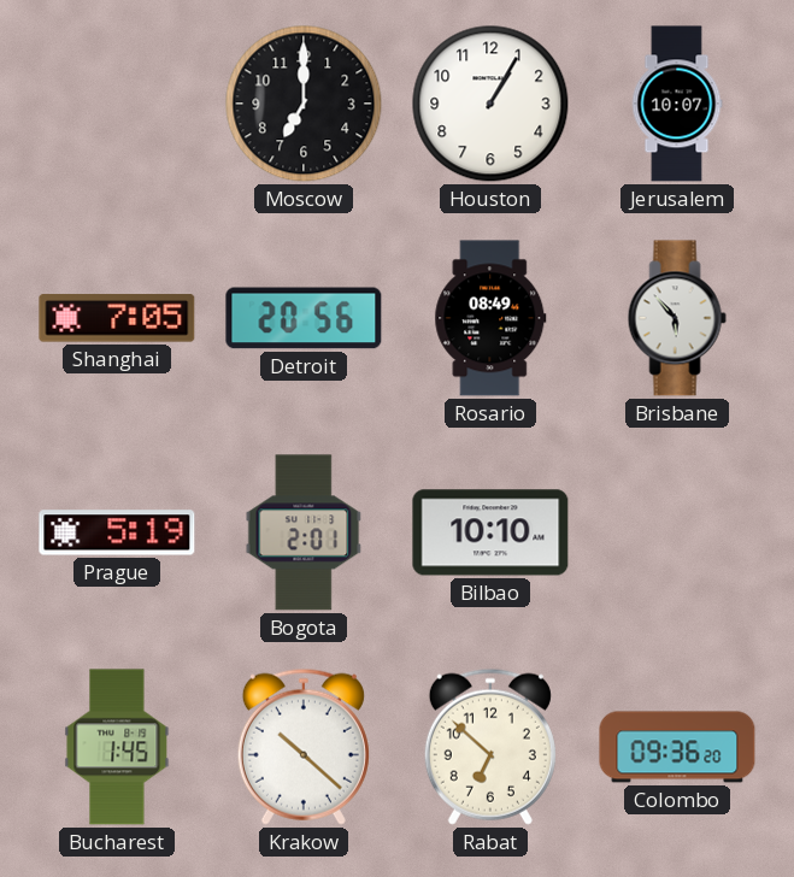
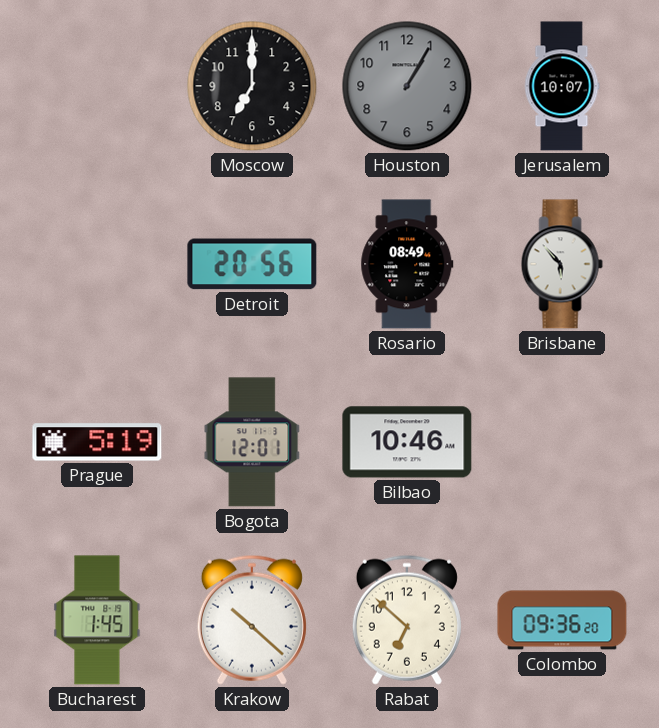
Houston dial: white -> grey (407, 86)
Shanghai: 7:05 -> none (117, 318)
Bogota: 2:01 -> 12:01 (252, 442)
Bilbao: 10:10 -> 10:46 (407, 442)
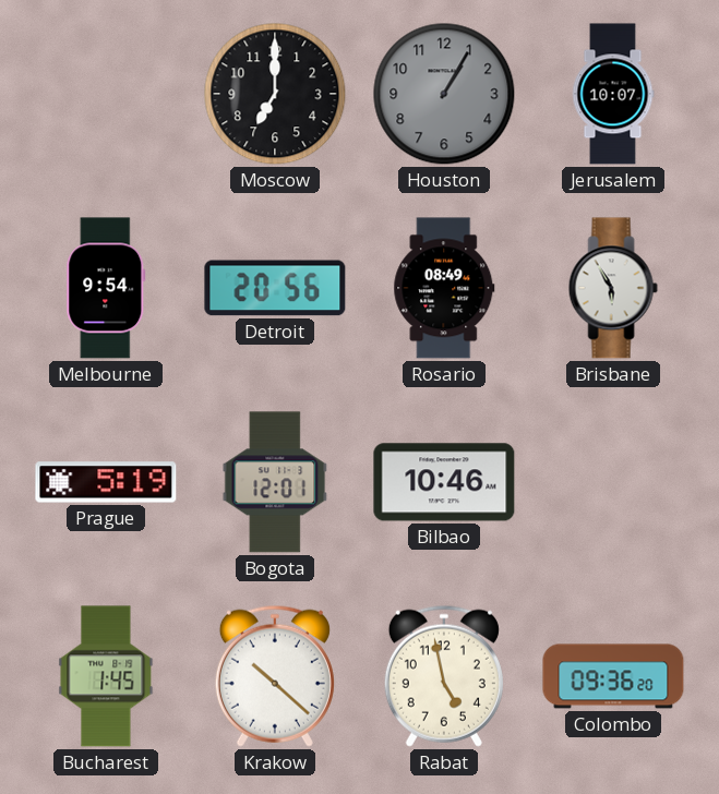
Melbourne: none -> 9:54 (106, 288)
Brisbane: 5:53 -> 5:55 (613, 288)
Rabat: 6:52 -> 4:58 (444, 676)
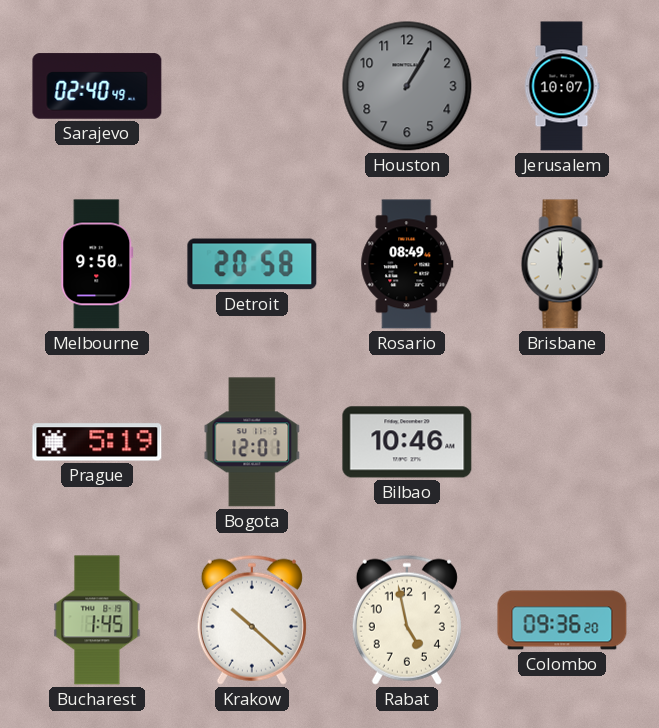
Sarajevo: none -> 02:40 (97, 86)
Moscow: 7:00 -> none (275, 94)
Melbourne: 9:54 -> 9:50 (97, 264)
Detroit: 20:56 -> 20:58 (252, 264)
Brisbane: 5:55 -> 6:00 (562, 264)
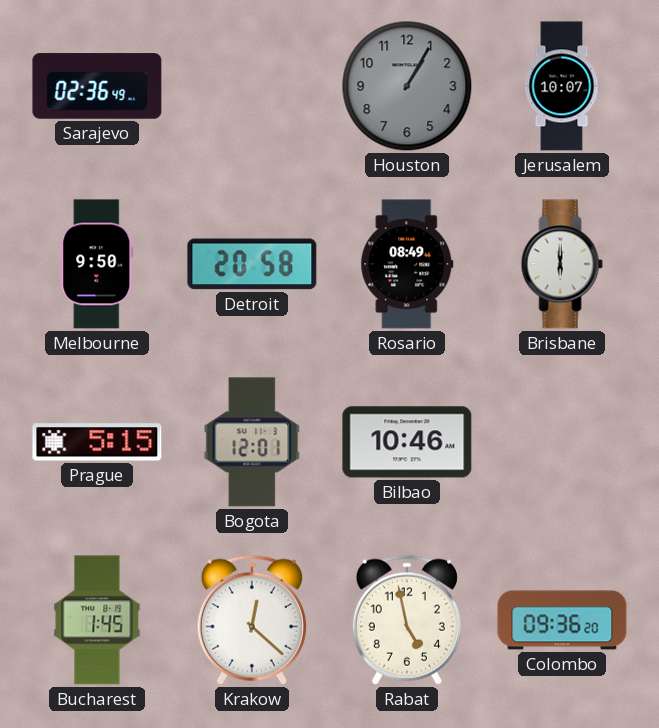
Sarajevo: 02:40 -> 02:36 (97, 86)
Prague: 5:19 -> 5:15 (97, 442)
Krakow: 10:22 -> 12:22 (252, 620)
